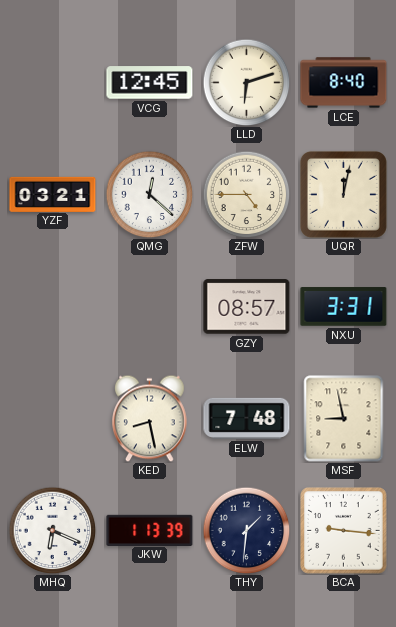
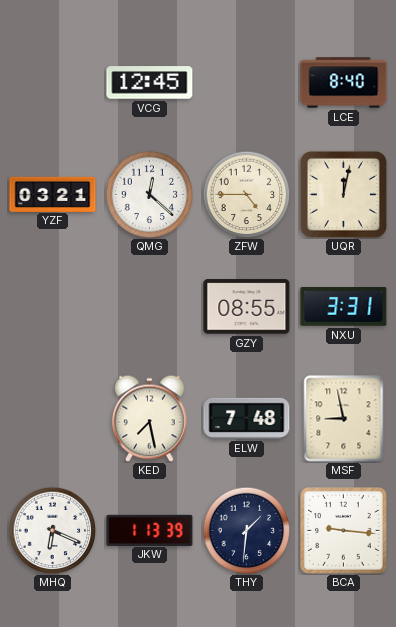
LLD: 6:12 -> none (246, 82)
GZY: 08:57 -> 08:55 (247, 307)
KED: 8:28 -> 7:28 (150, 418)
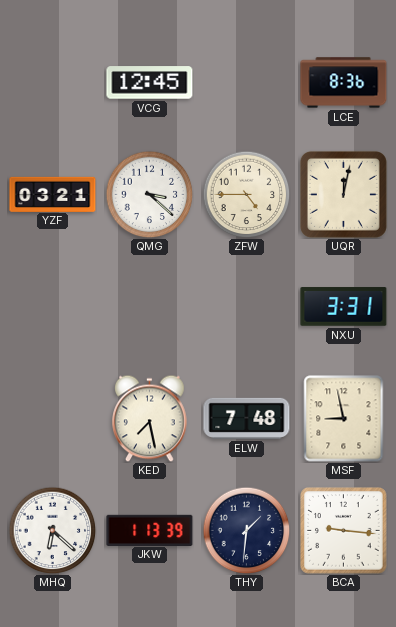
LCE: 8:40 -> 8:36 (344, 83)
QMG: 12:22 -> 3:22 (149, 194)
GZY: 08:55 -> none (247, 307)
MHQ: 6:19 -> 6:22 (52, 530)
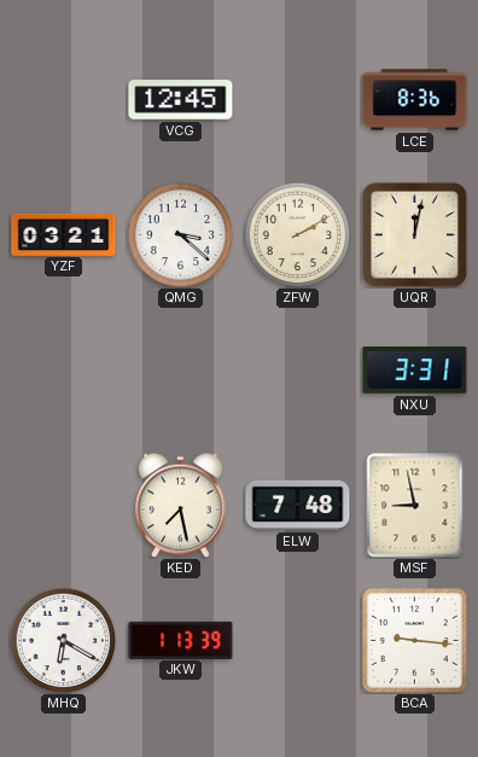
ZFW: 4:45 -> 2:10 (297, 234)
MHQ: 6:22 -> 6:20 (63, 640)
THY: 1:31 -> none (246, 530)
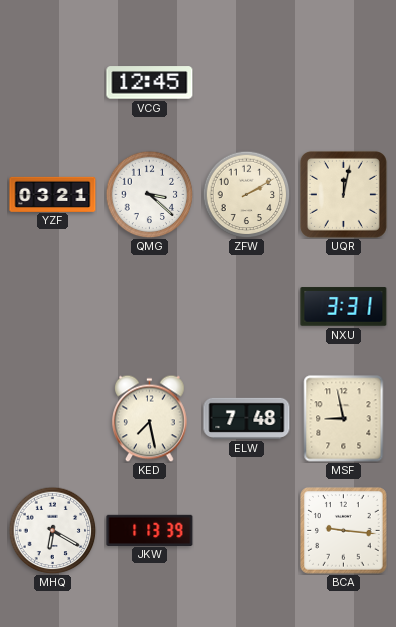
LCE: 8:36 -> none (415, 100)
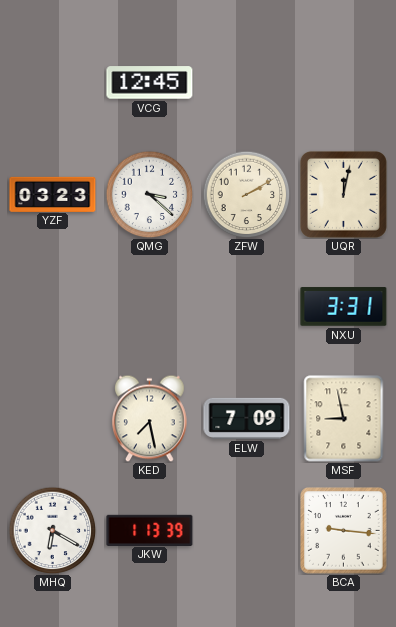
YZF: 03:21 -> 03:23 (53, 194)
ELW: 7:48 -> 7:09 (247, 418)
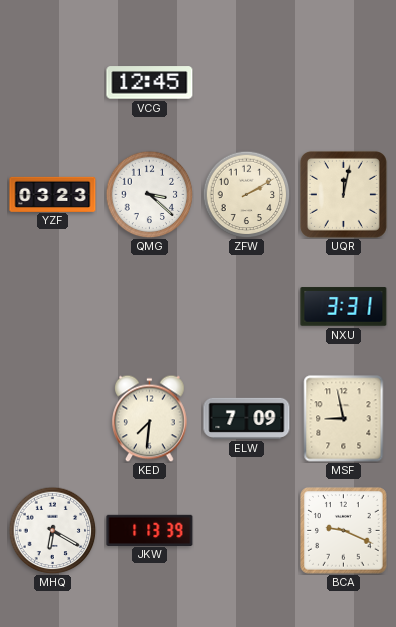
KED: 7:28 -> 7:31 (150, 418)
BCA: 9:16 -> 9:19 (344, 531)
